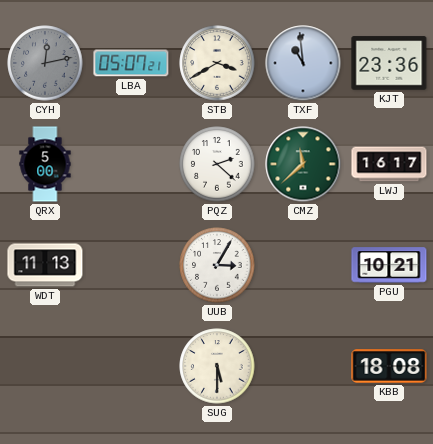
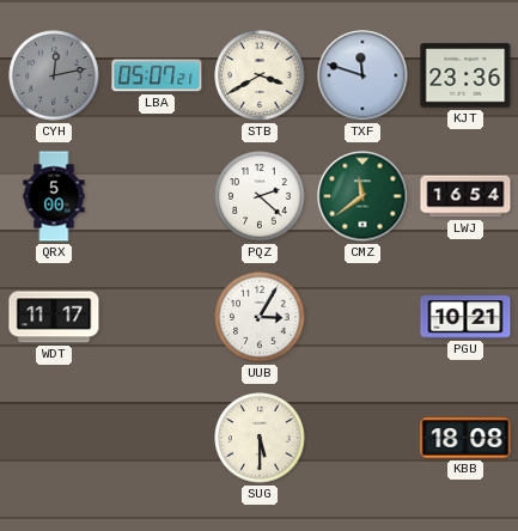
TXF: 10:59 -> 11:48 (362, 75)
CMZ: 11:38 -> 11:39 (362, 196)
LWJ: 16:17 -> 16:54 (465, 196)
WDT: 11:13 -> 11:17 (54, 317)
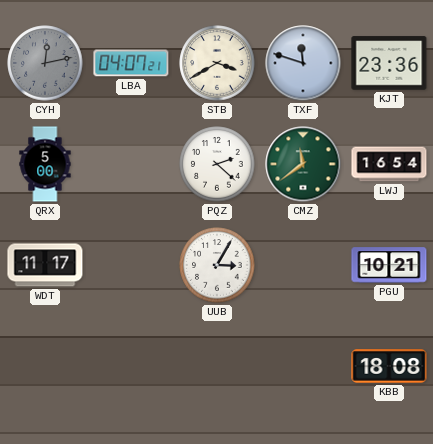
LBA: 05:07 -> 04:07 (131, 63)
SUG: 5:30 -> none (260, 438)
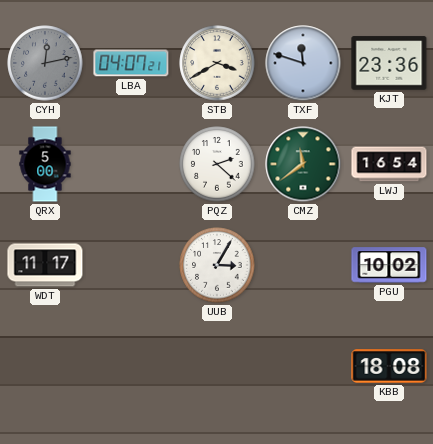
PGU: 10:21 -> 10:02 (389, 265)
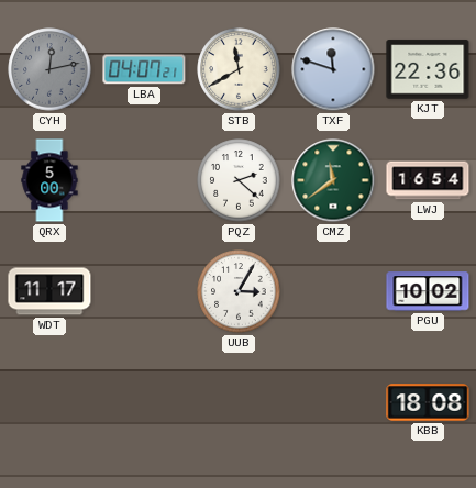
STB: 3:40 -> 11:40 (239, 69)
KJT: 23:36 -> 22:36 (428, 69)
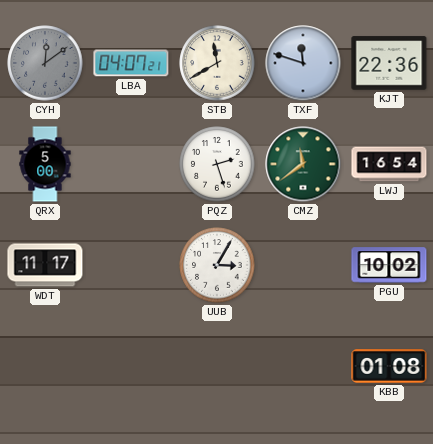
CYH: 12:13 -> 12:09 (45, 63)
PQZ: 2:22 -> 2:27 (217, 164)
KBB: 18:08 -> 01:08 (389, 366)
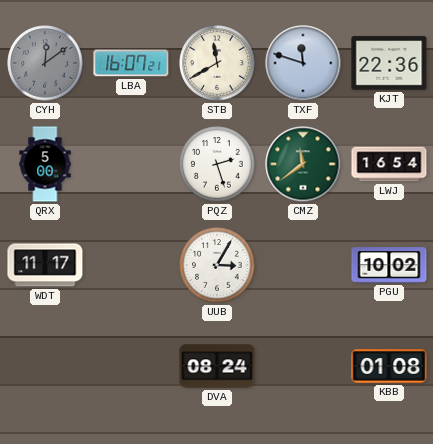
LBA: 04:07 -> 16:07 (131, 63)
DVA: none -> 08:24 (217, 366)
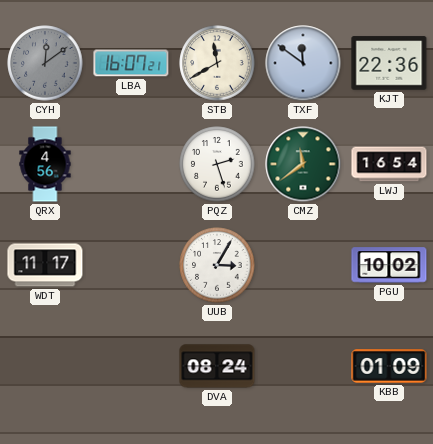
TXF: 11:48 -> 11:51 (303, 63)
QRX: 5:00 -> 4:56 (45, 164)
KBB: 01:08 -> 01:09 (389, 366)
